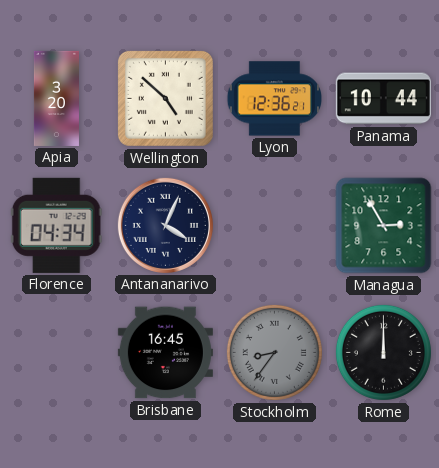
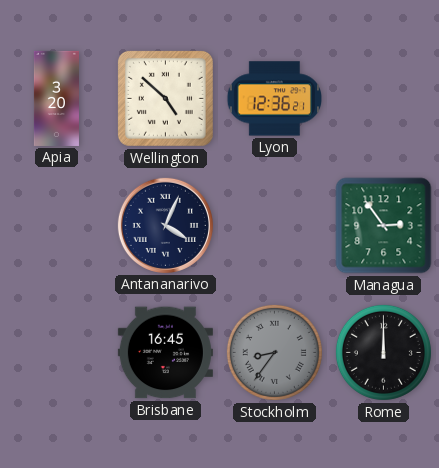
Panama: 10:44 -> none (383, 99)
Florence: 04:34 -> none (56, 225)
Managua: 2:55 -> 2:54 (384, 226)
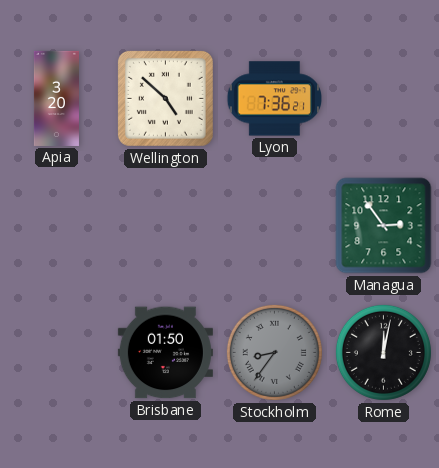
Lyon: 12:36 -> 7:36 (274, 99)
Antananarivo: 4:04 -> none (165, 225)
Brisbane: 16:45 -> 01:50 (165, 353)
Rome: 12:00 -> 12:02 (383, 352)
